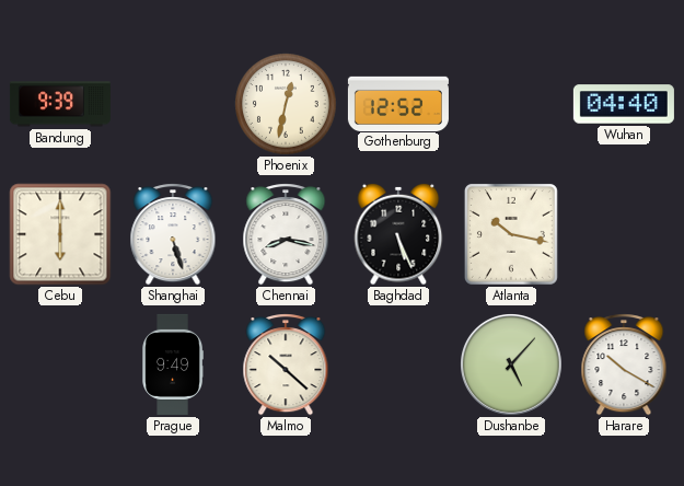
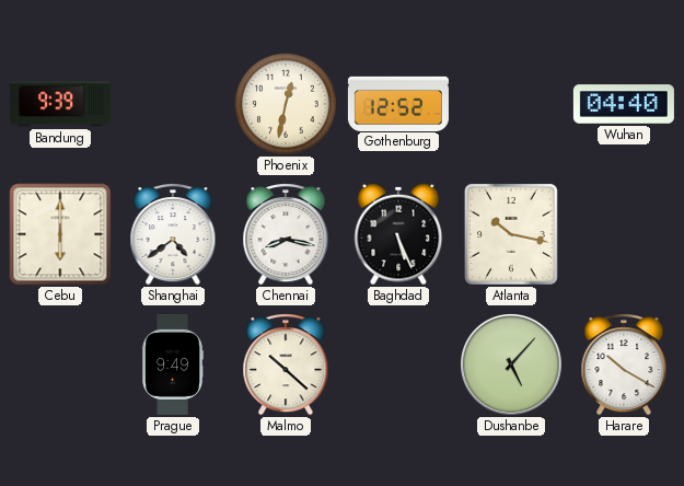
Shanghai: 5:27 -> 4:39 (173, 234)
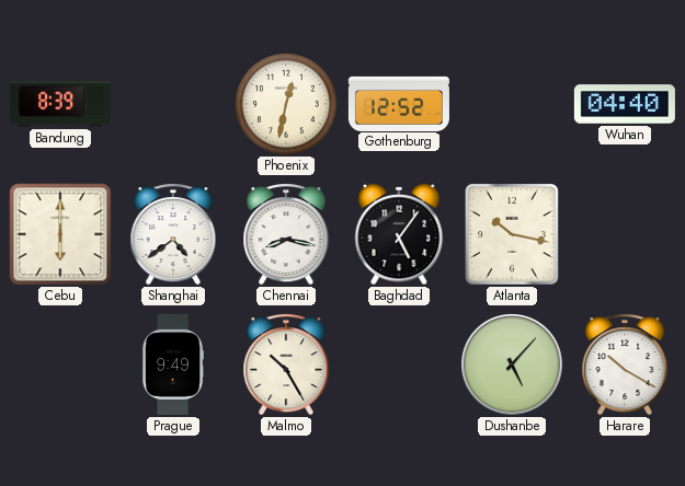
Bandung: 9:39 -> 8:39 (60, 104)
Baghdad: 5:26 -> 5:06 (399, 234)
Malmo: 10:22 -> 10:25 (286, 364)
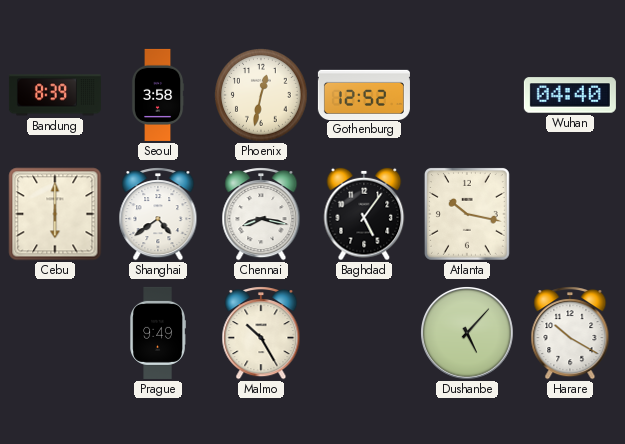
Seoul: none -> 3:58 (158, 95)
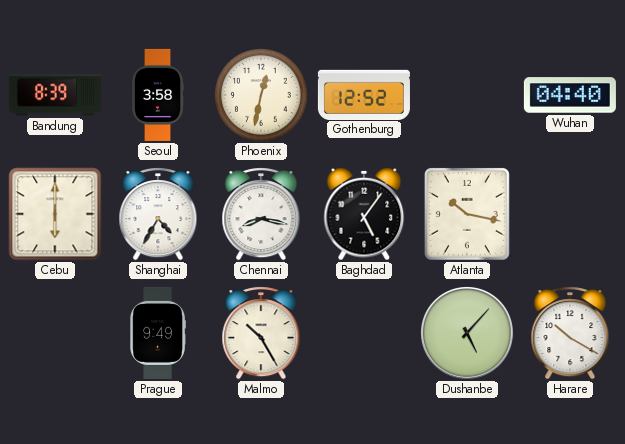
Shanghai: 4:39 -> 4:35 (158, 214)
